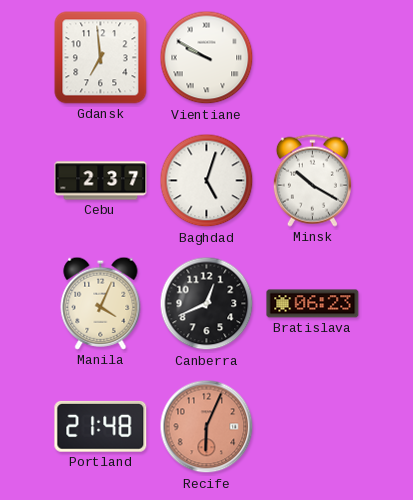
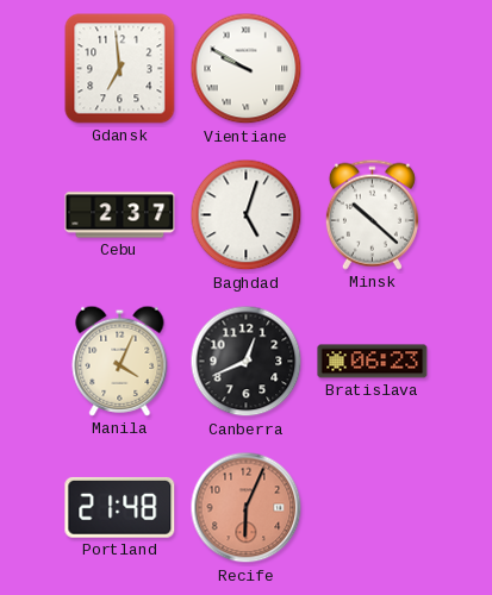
Minsk: 10:20 -> 10:22 (372, 214)
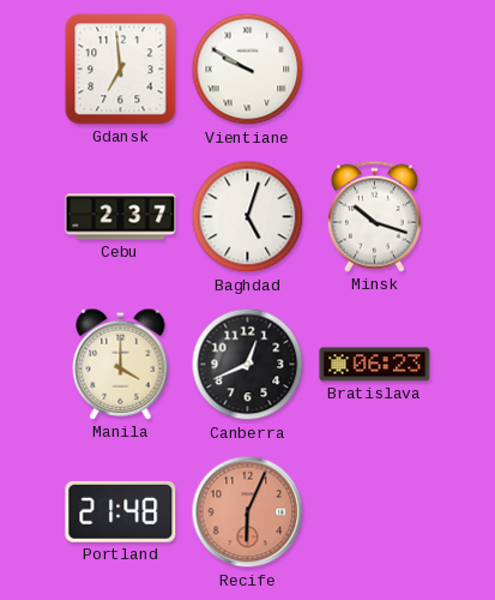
Minsk: 10:22 -> 10:18 (374, 216)
Manila: 4:04 -> 4:00 (121, 364)
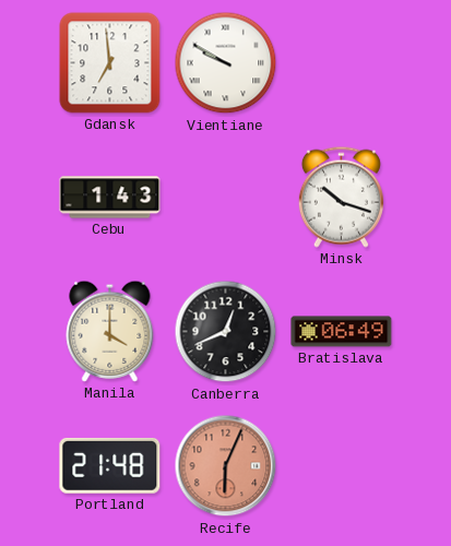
Cebu: 2:37 -> 1:43 (110, 198)
Baghdad: 5:03 -> none (248, 217)
Bratislava: 06:23 -> 06:49 (342, 332)
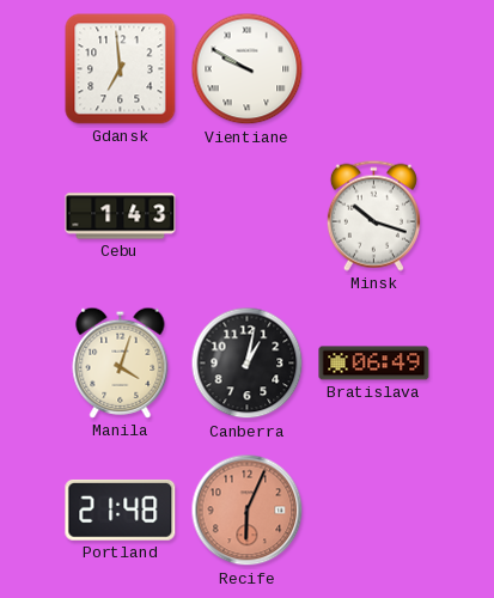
Manila: 4:00 -> 4:03 (121, 362)
Canberra: 12:41 -> 1:02 (248, 364)
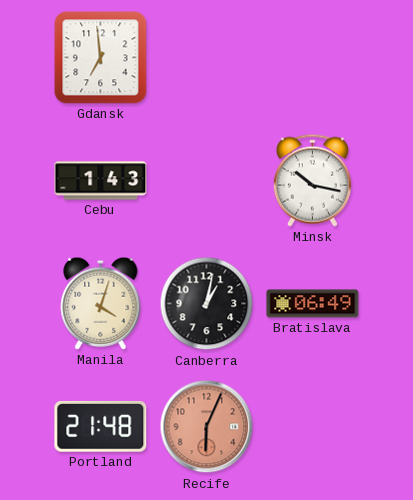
Vientiane: 9:50 -> none (248, 69)
Minsk: 10:18 -> 10:17 (312, 180)
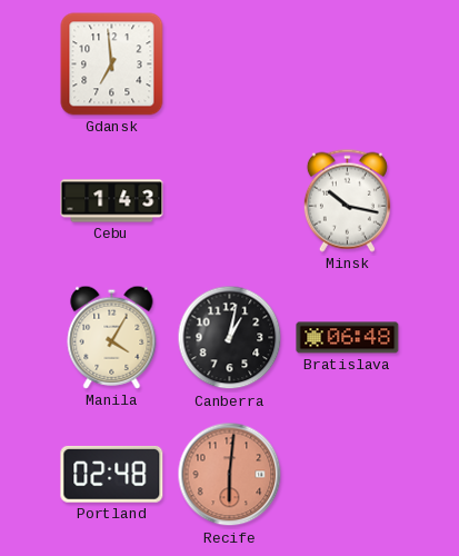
Manila: 4:03 -> 4:05 (112, 337)
Bratislava: 06:49 -> 06:48 (348, 338)
Portland: 21:48 -> 02:48 (112, 474)
Recife: 6:04 -> 6:01 (230, 475)
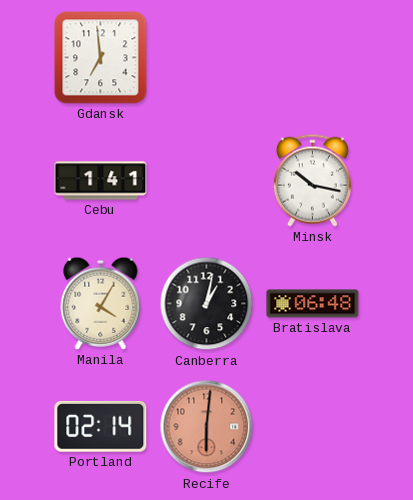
Cebu: 1:43 -> 1:41 (101, 181)
Portland: 02:48 -> 02:14 (101, 426)
